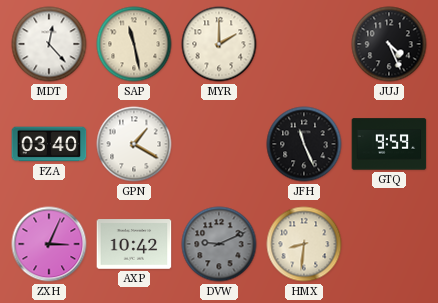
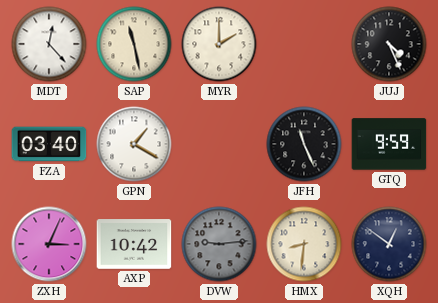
DVW: 9:11 -> 9:14 (219, 244)
XQH: none -> 12:51 (389, 244)
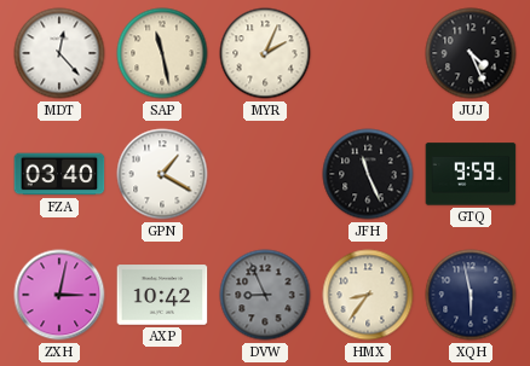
MYR: 2:00 -> 2:04 (265, 53)
ZXH: 3:04 -> 3:02 (59, 295)
DVW: 9:14 -> 8:56 (265, 295)
HMX: 8:31 -> 8:36 (368, 295)
XQH: 12:51 -> 5:58 (471, 295)
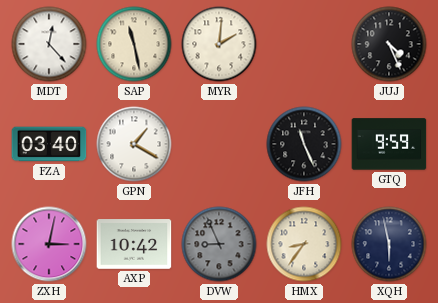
MYR: 2:04 -> 2:01 (219, 44)
